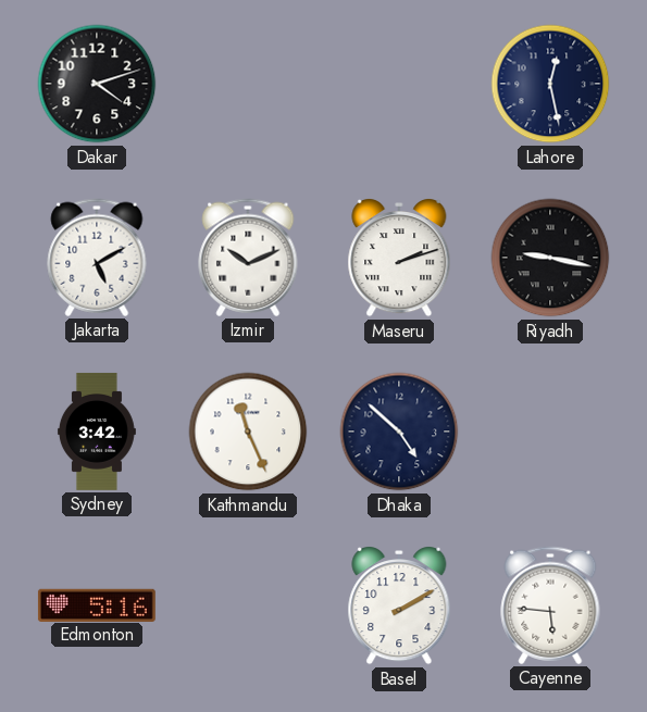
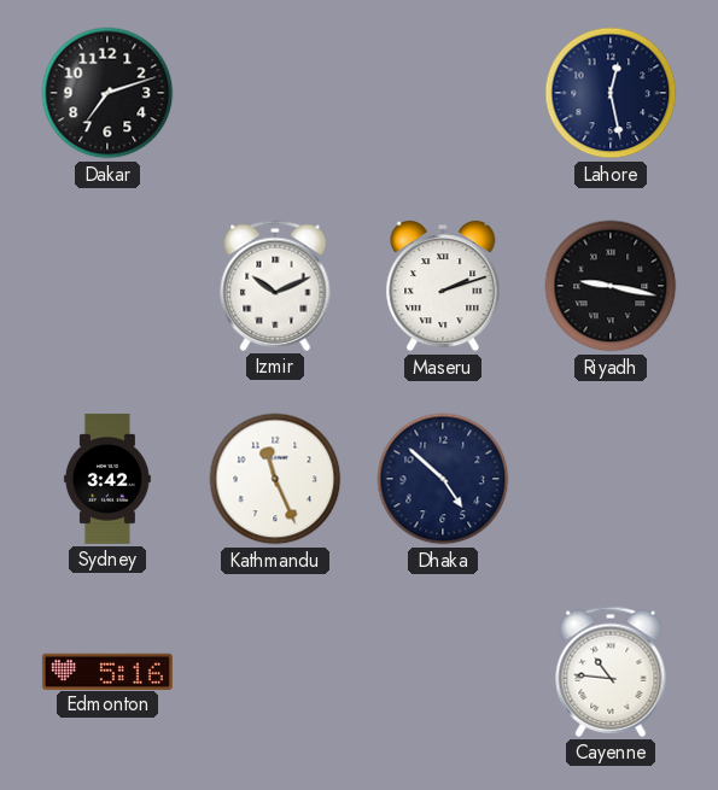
Dakar: 4:12 -> 7:12 (107, 93)
Jakarta: 5:10 -> none (97, 258)
Basel: 2:10 -> none (399, 607)
Cayenne: 5:46 -> 10:46 (611, 672)
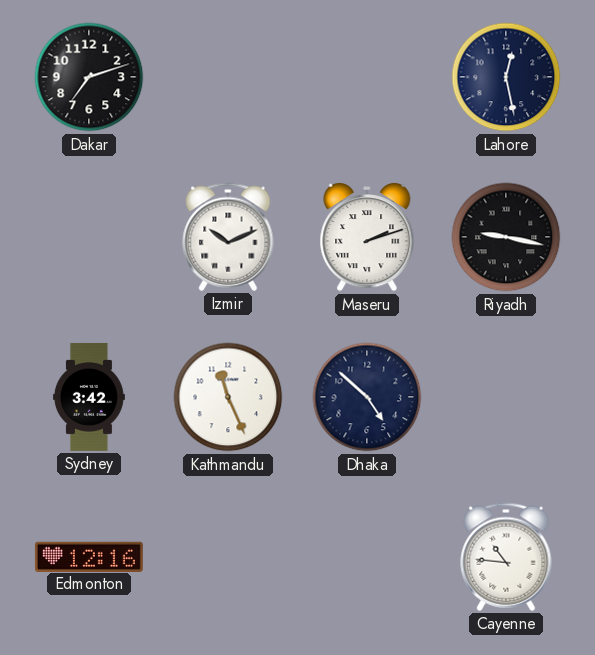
Edmonton: 5:16 -> 12:16 (89, 556)
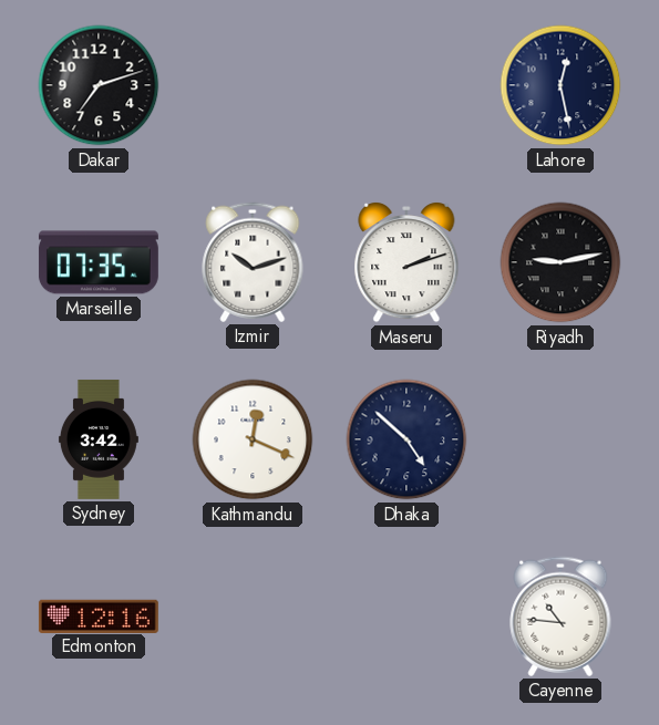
Marseille: none -> 07:35 (99, 262)
Izmir: 10:11 -> 10:12 (253, 262)
Riyadh: 9:17 -> 9:13 (560, 262)
Kathmandu: 11:26 -> 12:19 (253, 439)
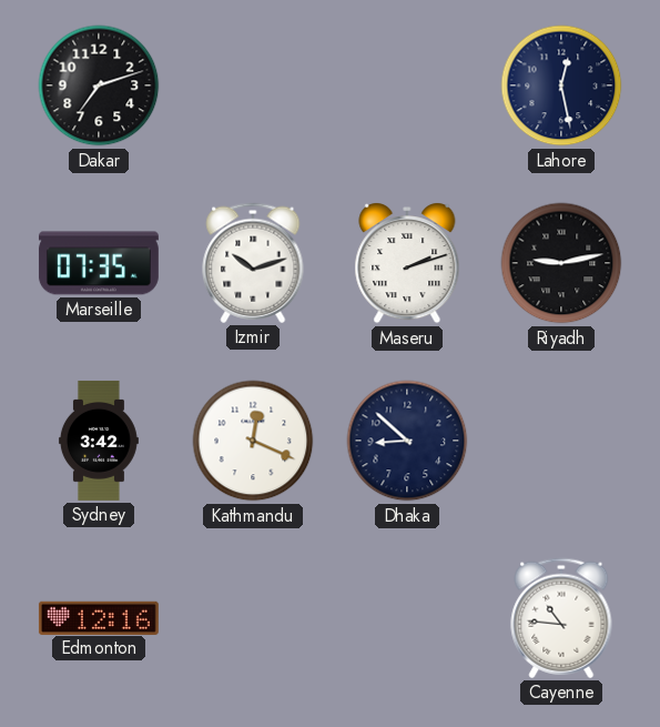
Dhaka: 4:52 -> 8:52 (407, 441)
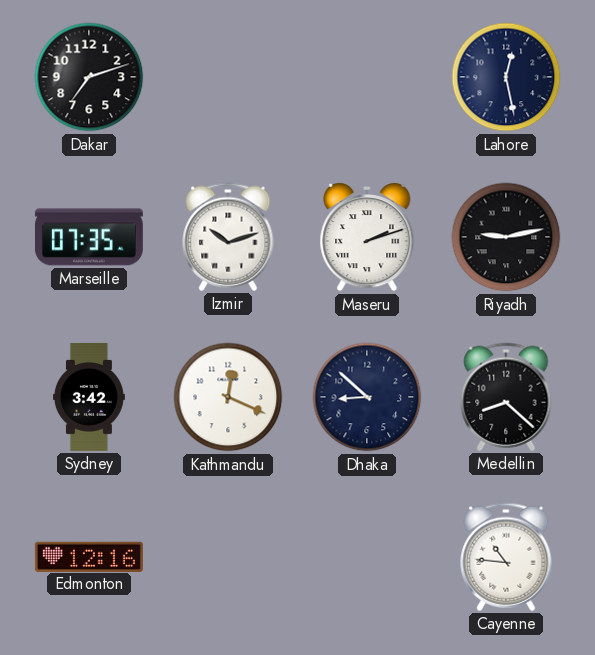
Medellin: none -> 8:22 (506, 397)
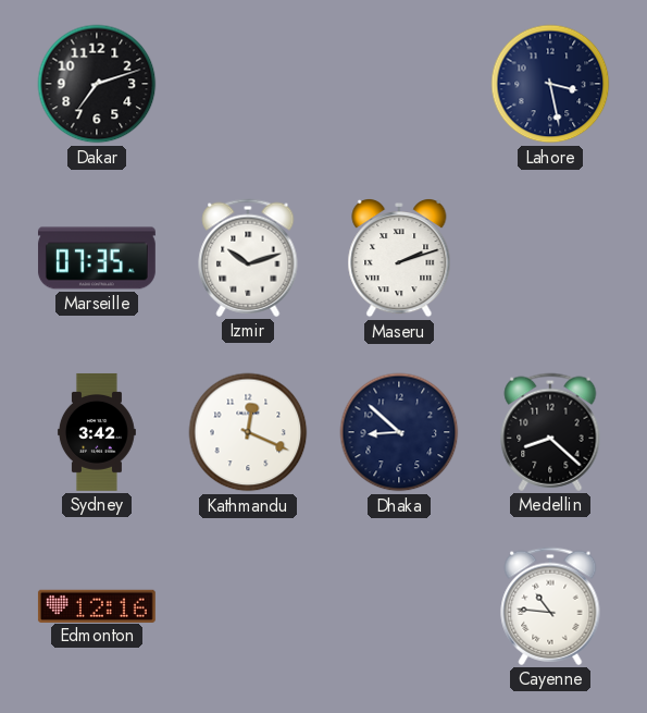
Lahore: 12:28 -> 3:28 (550, 84)
Riyadh: 9:13 -> none (506, 237)
